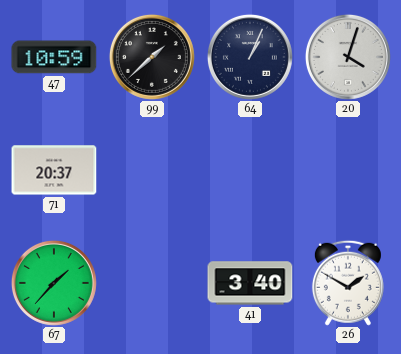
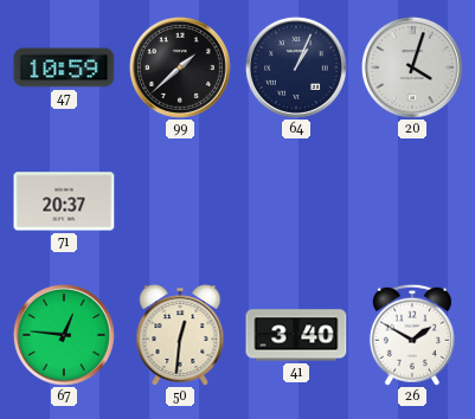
67: 1:37 -> 12:46 (64, 335)
50: none -> 12:31 (180, 335)
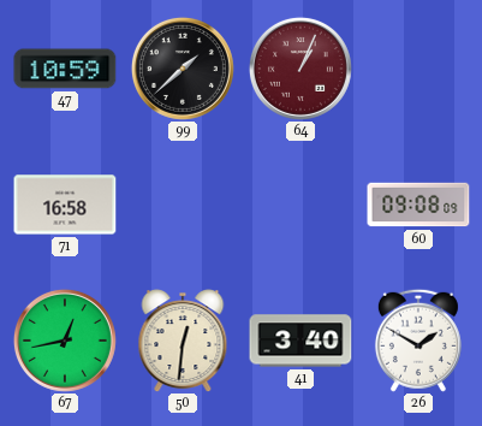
64 dial: navy -> burgundy (300, 69)
20: 4:03 -> none (412, 67)
71: 20:37 -> 16:58 (65, 205)
60: none -> 09:08 (418, 205)
67: 12:46 -> 12:43 (65, 341)
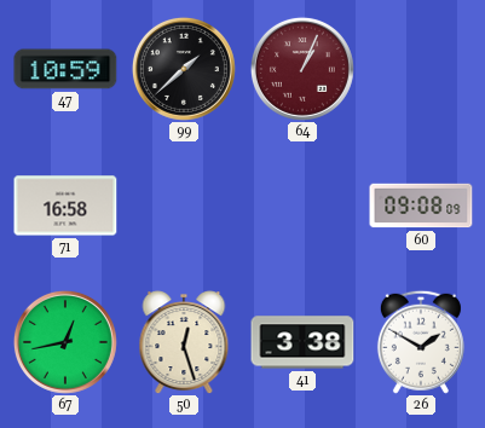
50: 12:31 -> 12:27 (184, 342)
41: 3:40 -> 3:38 (302, 342)
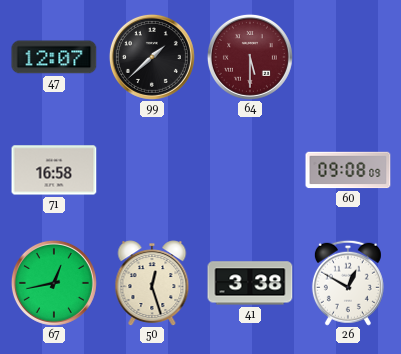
47: 10:59 -> 12:07 (54, 57)
64: 1:04 -> 5:30 (250, 57)
26: 1:50 -> 12:50 (348, 283)
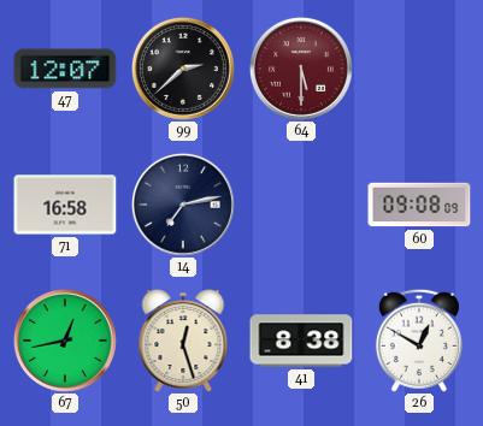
99: 1:38 -> 2:38 (183, 69)
14: none -> 7:13 (183, 205)
41: 3:38 -> 8:38 (301, 341)
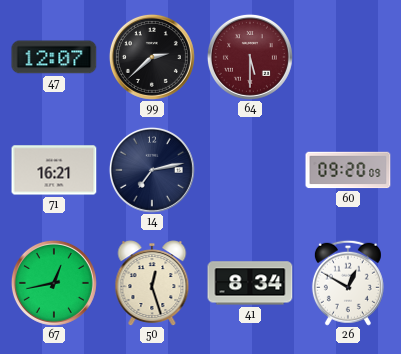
71: 16:58 -> 16:21 (54, 170)
60: 09:08 -> 09:20 (348, 170)
41: 8:38 -> 8:34 (250, 283)
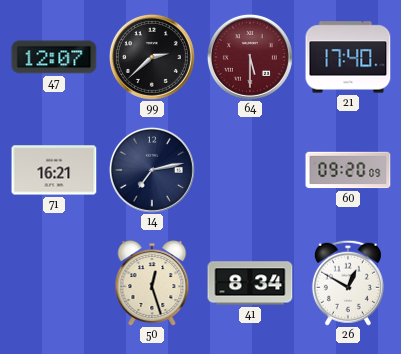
21: none -> 17:40 (348, 57)
67: 12:43 -> none (54, 283)
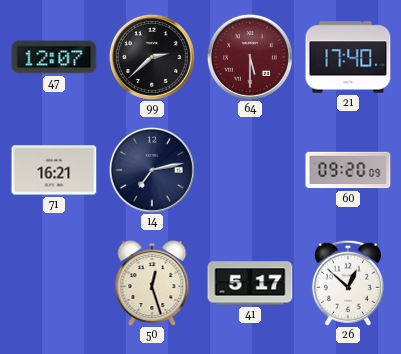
41: 8:34 -> 5:17 (250, 283)
26: 12:50 -> 12:52 (348, 283)
